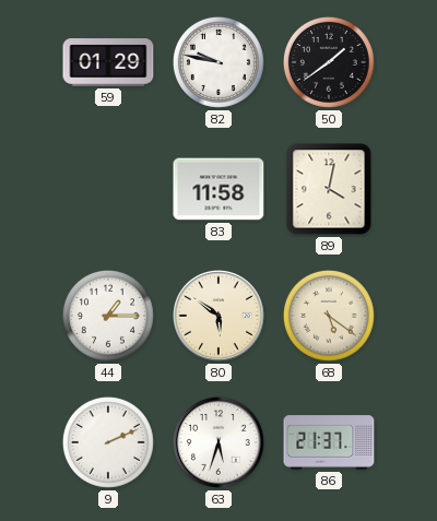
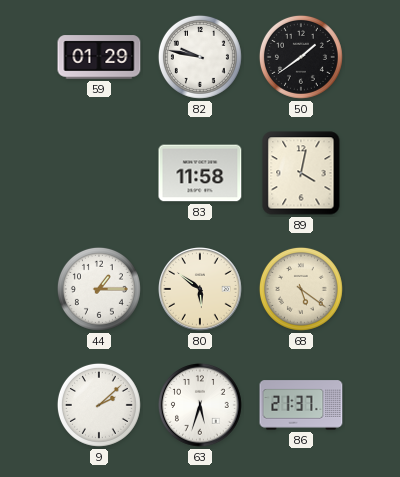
9: 2:11 -> 2:08 (99, 405)
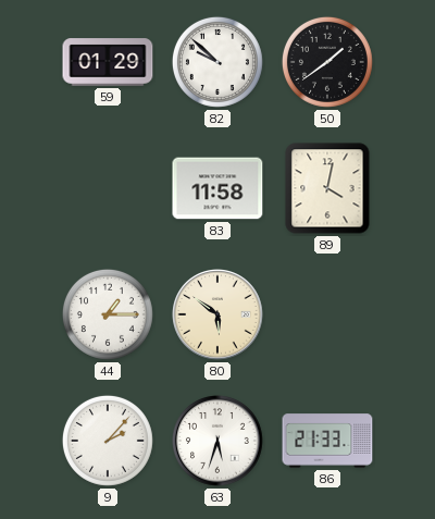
82: 9:47 -> 9:52 (217, 62)
68: 5:21 -> none (301, 289)
9: 2:08 -> 2:07 (108, 441)
86: 21:37 -> 21:33 (327, 441)
